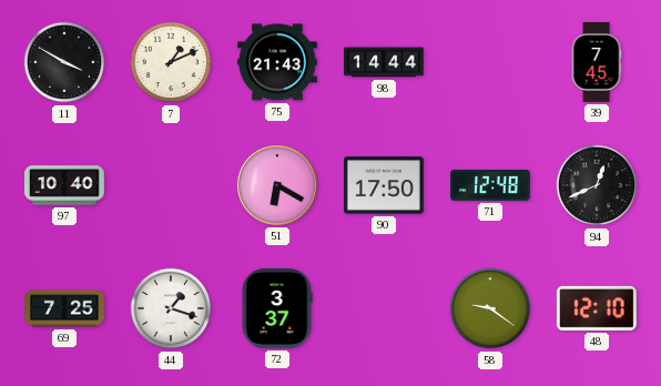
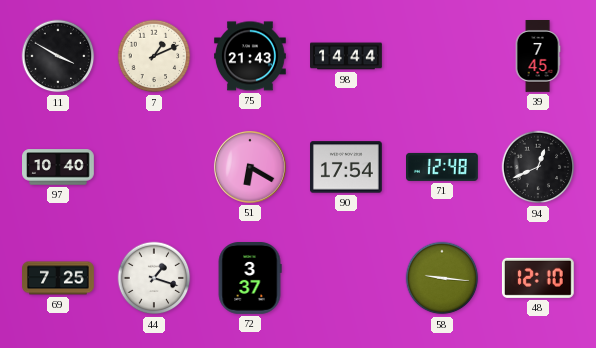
90: 17:50 -> 17:54 (347, 167)
58: 9:21 -> 9:16 (442, 278)
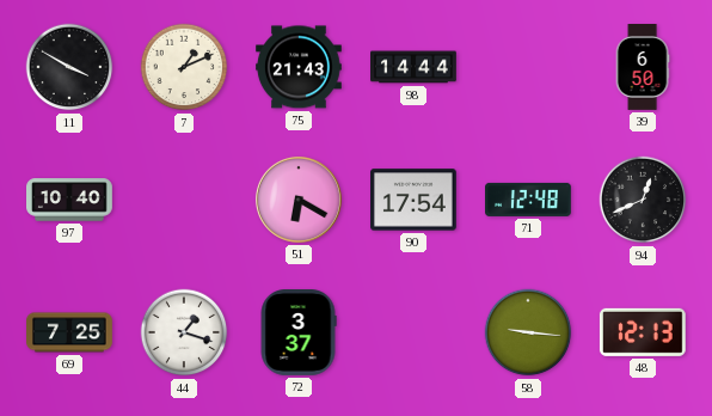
39: 7:45 -> 6:50 (643, 68)
48: 12:10 -> 12:13 (643, 332)
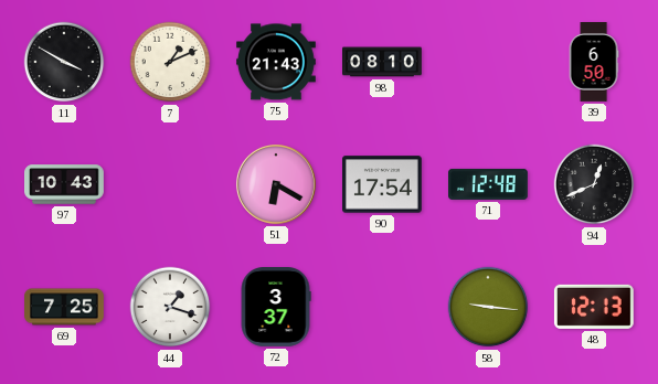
98: 14:44 -> 08:10 (383, 62)
97: 10:40 -> 10:43 (65, 184)
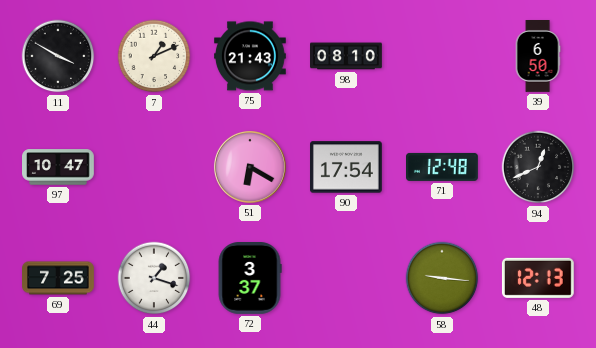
97: 10:43 -> 10:47 (59, 167)
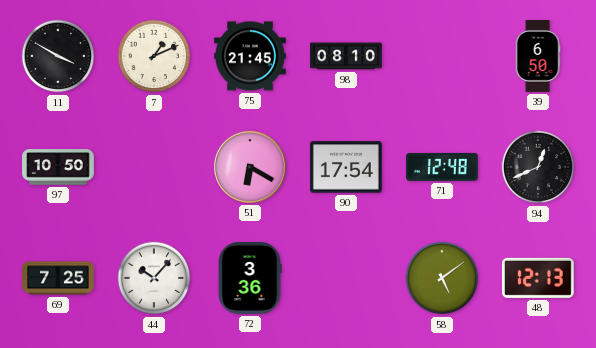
75: 21:43 -> 21:45 (251, 56)
97: 10:47 -> 10:50 (59, 167)
44: 1:18 -> 10:07 (154, 278)
72: 3:37 -> 3:36 (250, 279)
58: 9:16 -> 5:09 (442, 278)
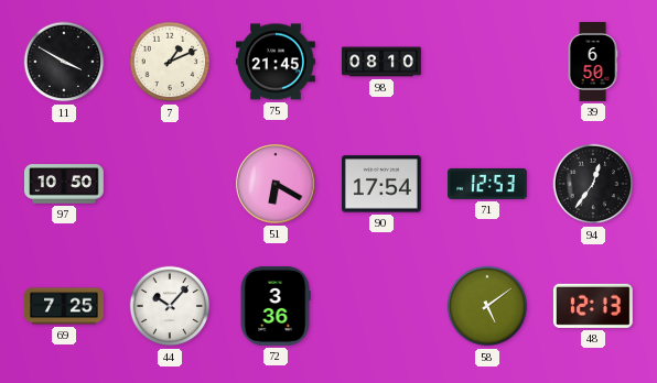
71: 12:48 -> 12:53 (488, 184)
94: 12:41 -> 12:36 (593, 184)
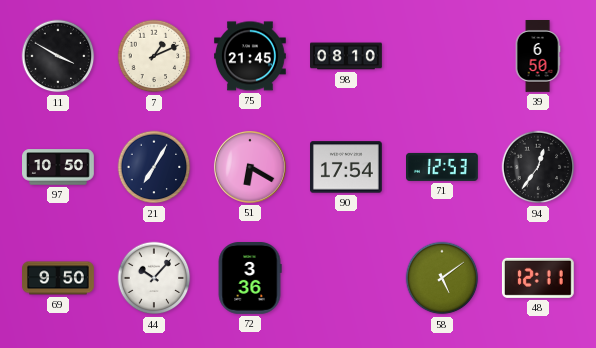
21: none -> 7:05 (154, 167)
69: 7:25 -> 9:50 (58, 278)
48: 12:13 -> 12:11 (538, 278)
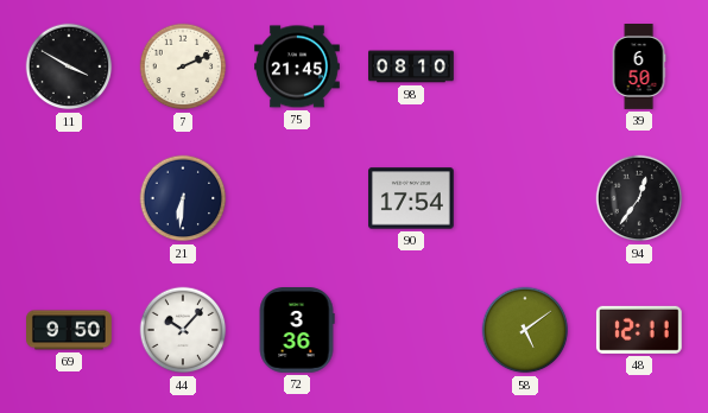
7: 1:11 -> 2:11 (183, 66)
97: 10:50 -> none (59, 167)
21: 7:05 -> 6:31 (183, 198)
51: 6:20 -> none (250, 167)
71: 12:53 -> none (443, 167)
